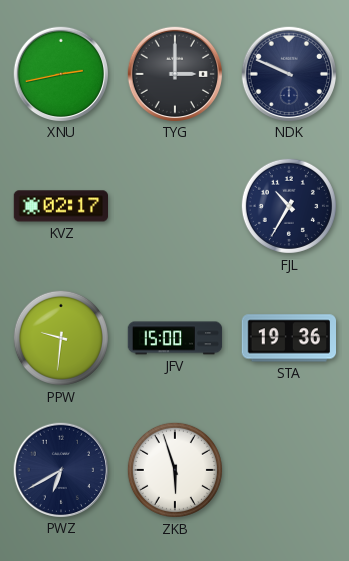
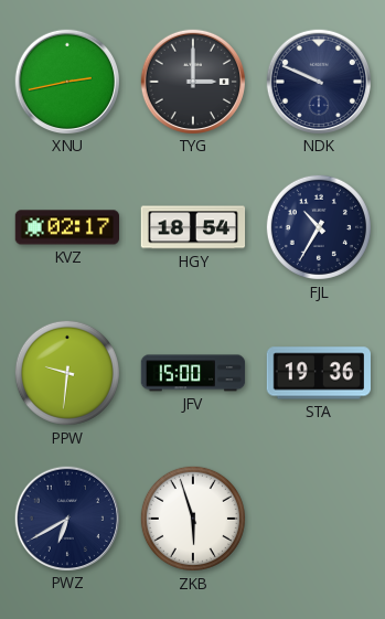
HGY: none -> 18:54 (193, 227)
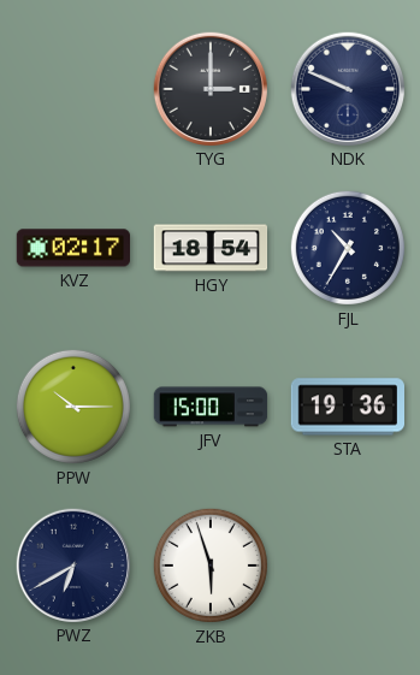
XNU: 2:43 -> none (66, 81)
PPW: 9:31 -> 10:15 (73, 407)
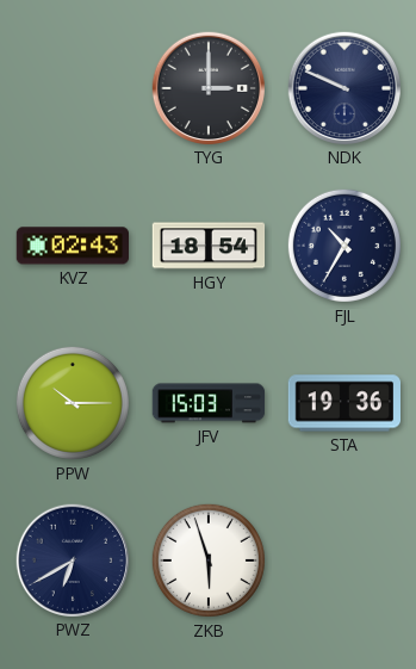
KVZ: 02:17 -> 02:43 (72, 246)
JFV: 15:00 -> 15:03 (209, 403)
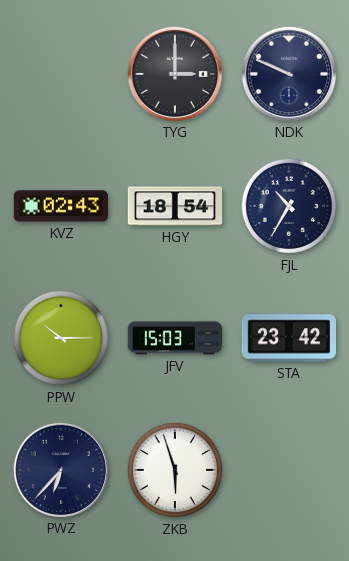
STA: 19:36 -> 23:42 (288, 338)
PWZ: 6:40 -> 6:37 (60, 469)
